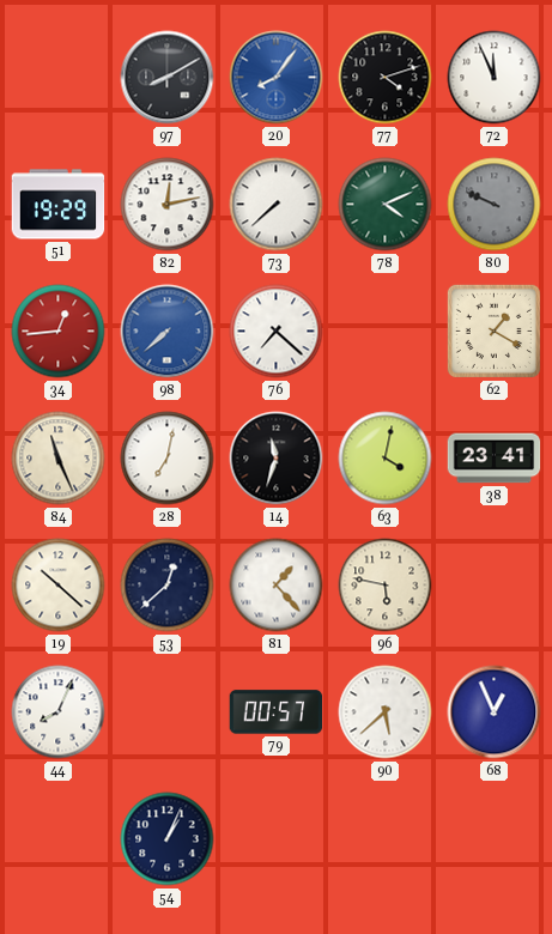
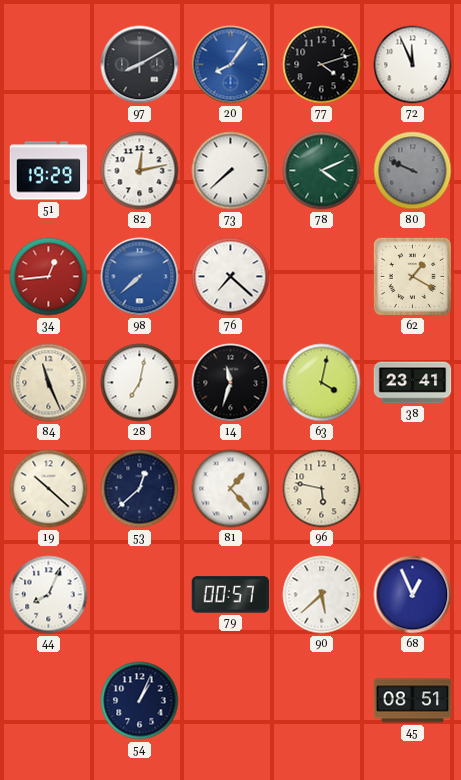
45: none -> 08:51 (413, 701)
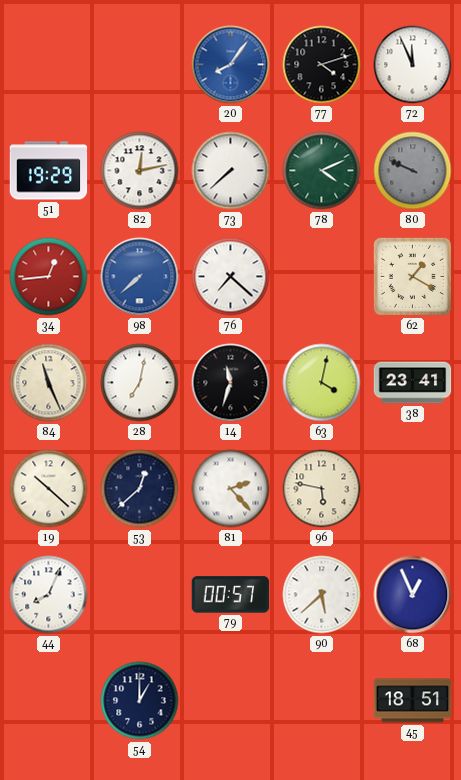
97: 8:10 -> none (140, 65)
81: 1:23 -> 2:23 (231, 489)
54: 1:04 -> 1:00 (140, 701)
45: 08:51 -> 18:51 (413, 701)
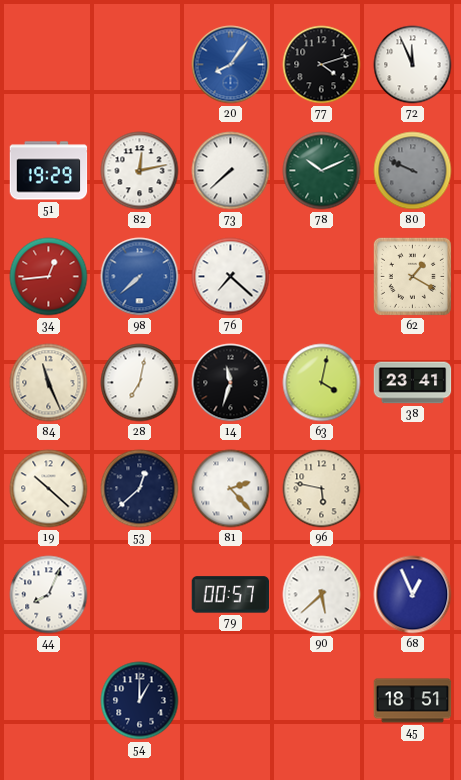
78: 4:11 -> 10:11 (322, 171)
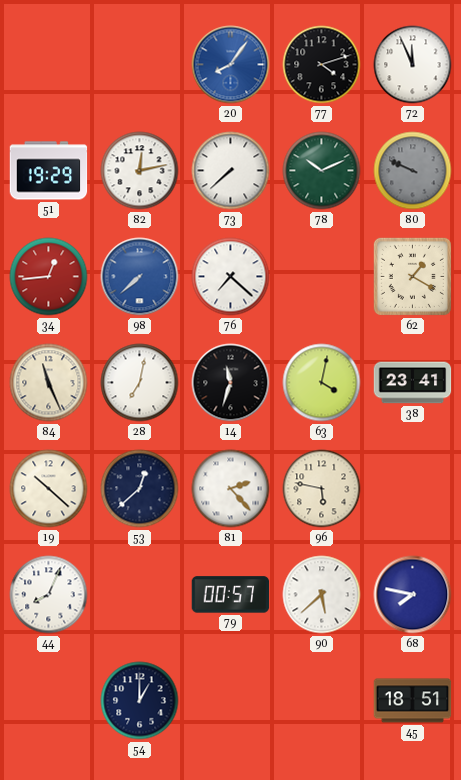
68: 12:56 -> 7:47 (413, 595)
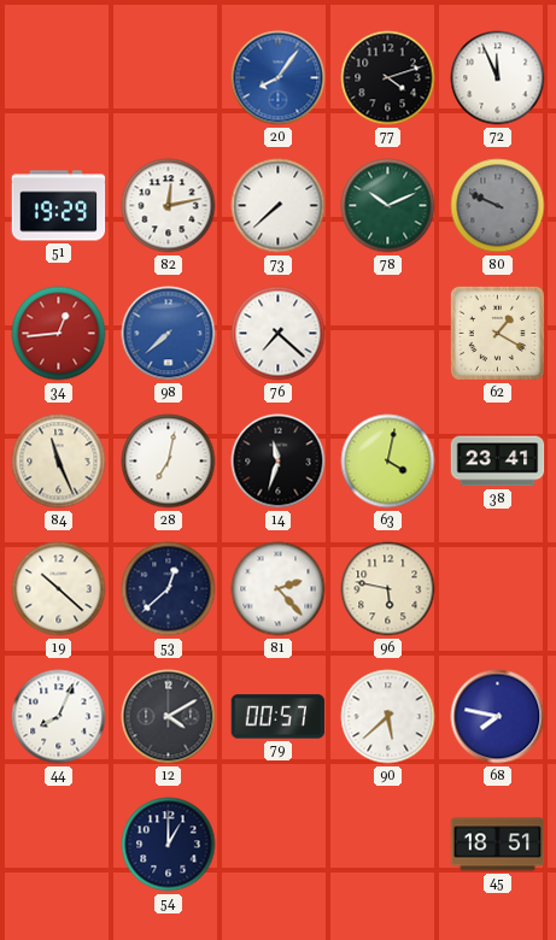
12: none -> 4:10 (169, 717)
